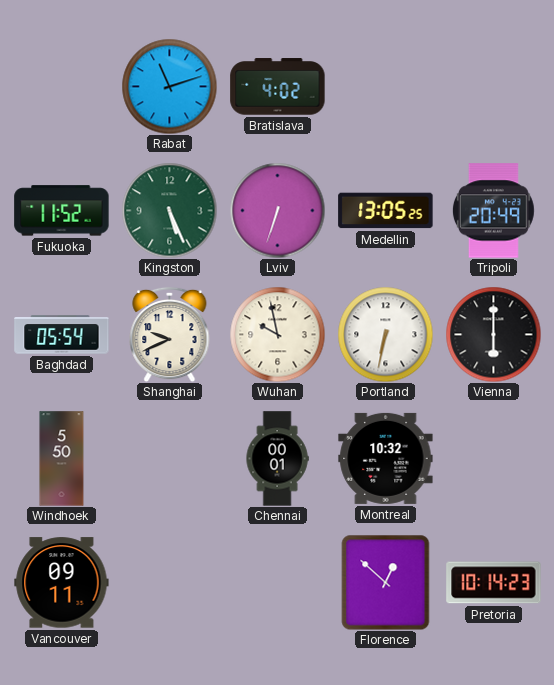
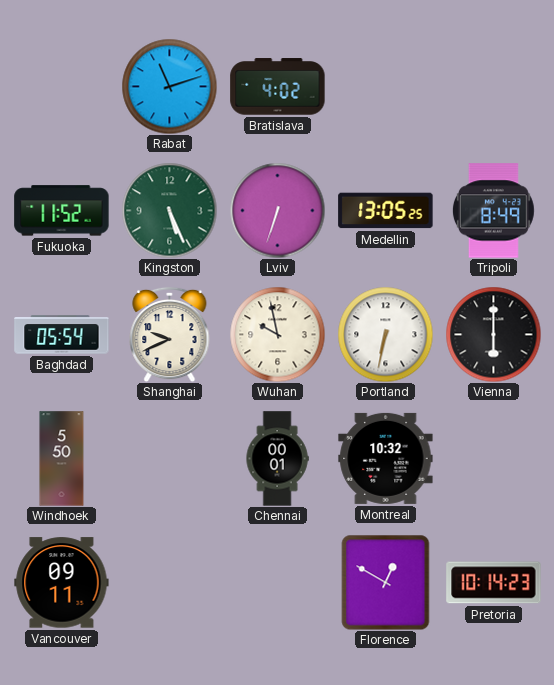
Tripoli: 20:49 -> 8:49 (493, 211)
Florence: 12:52 -> 12:50 (386, 582)
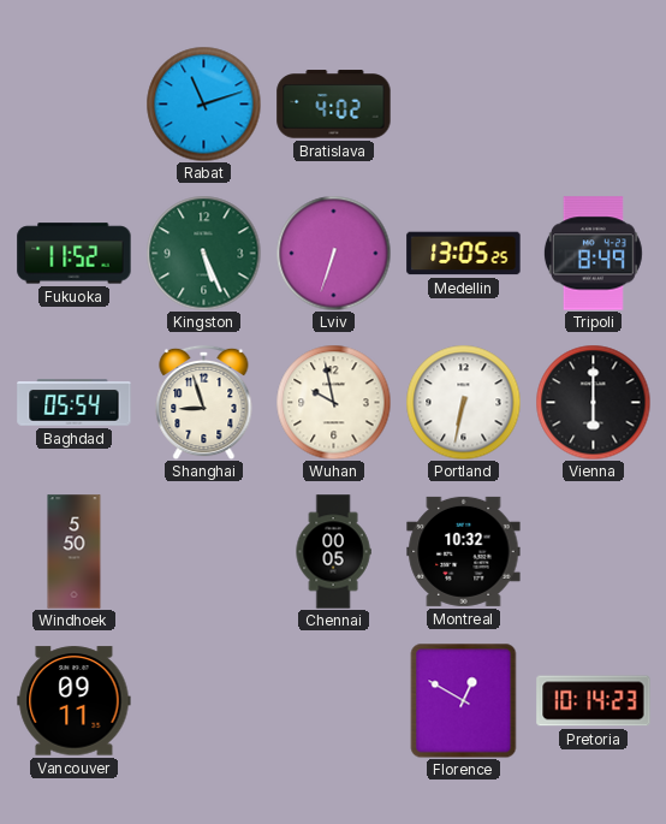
Shanghai: 9:41 -> 8:57 (204, 402)
Chennai: 00:01 -> 00:05 (333, 552)
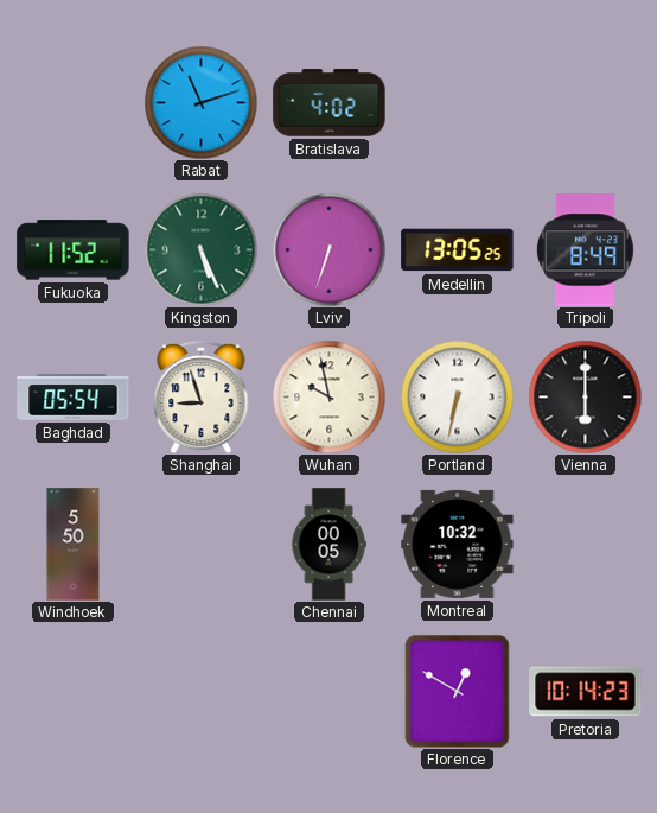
Vancouver: 09:11 -> none (75, 701)
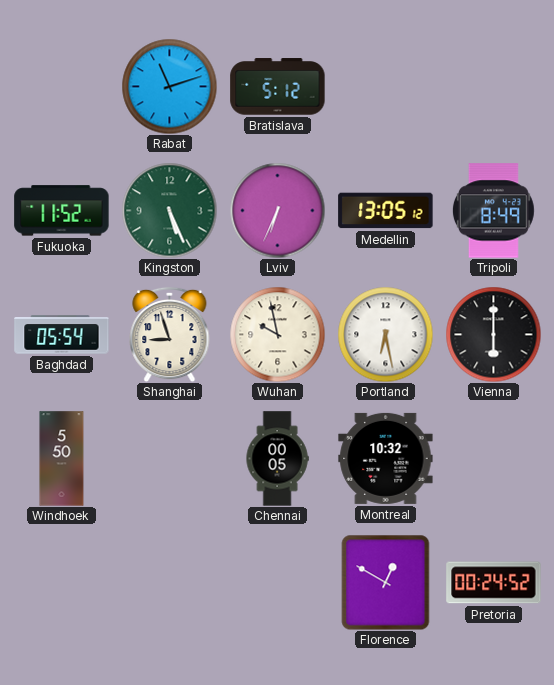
Bratislava: 4:02 -> 5:12 (278, 87)
Lviv: 6:33 -> 6:34 (277, 210)
Medellin: 13:05:25 -> 13:05:12 (386, 211)
Portland: 6:32 -> 6:28 (385, 334)
Pretoria: 10:14 -> 00:24 (494, 583)
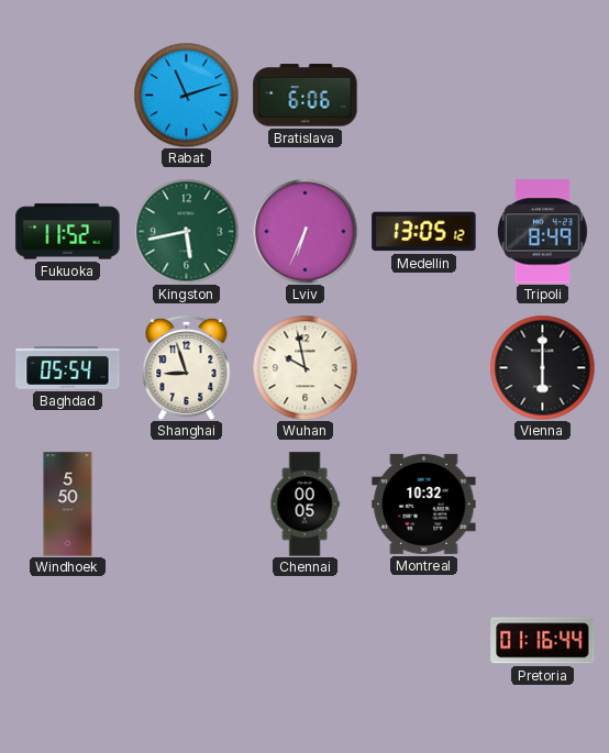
Bratislava: 5:12 -> 6:06 (306, 96)
Kingston: 5:26 -> 5:43 (186, 231)
Portland: 6:28 -> none (385, 334)
Florence: 12:50 -> none (386, 582)
Pretoria: 00:24 -> 01:16 (543, 641)
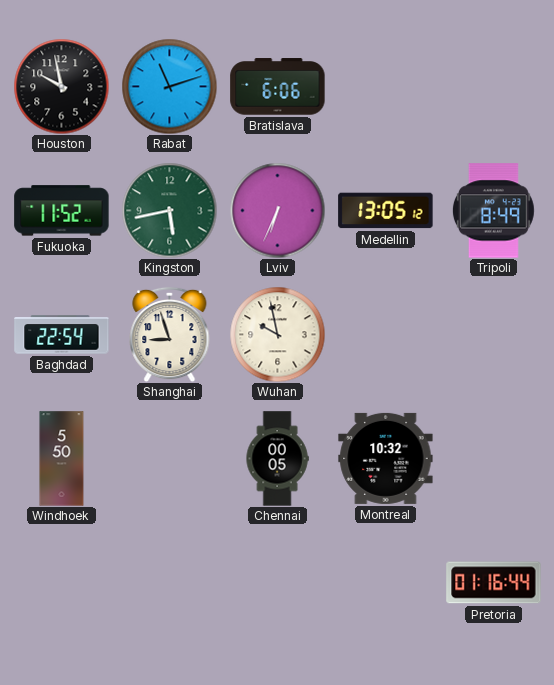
Houston: none -> 9:58 (61, 86)
Baghdad: 05:54 -> 22:54 (62, 335)
Vienna: 6:00 -> none (542, 367)
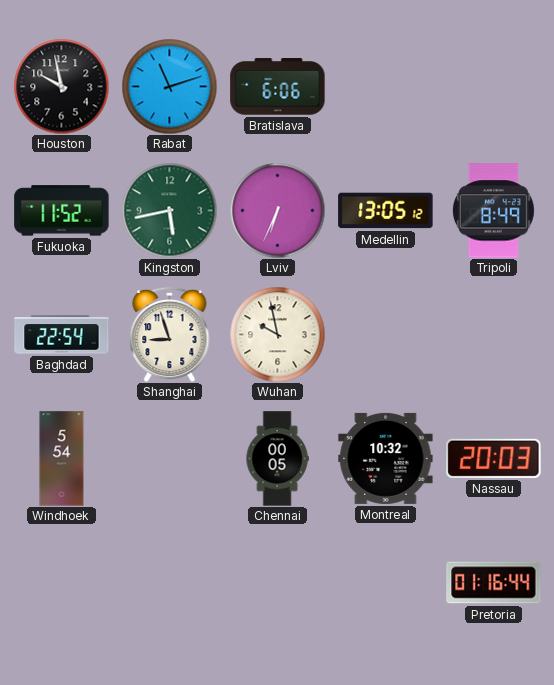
Windhoek: 5:50 -> 5:54 (62, 459)
Nassau: none -> 20:03 (494, 458)
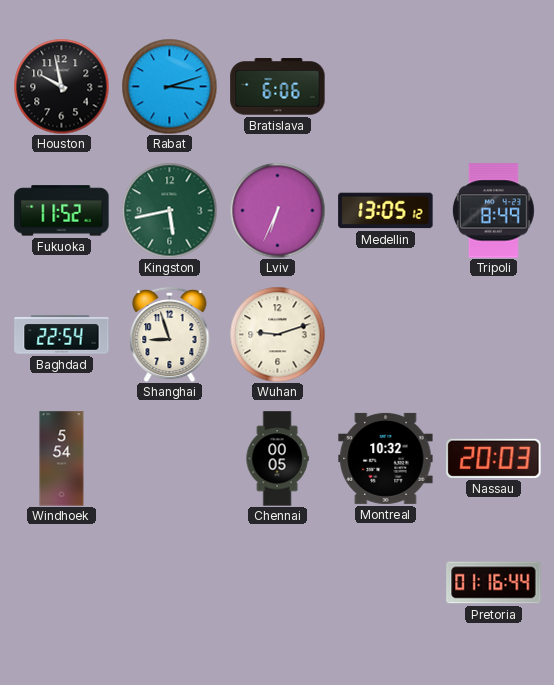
Rabat: 11:12 -> 3:12 (169, 86)
Wuhan: 9:58 -> 9:12 (277, 334)
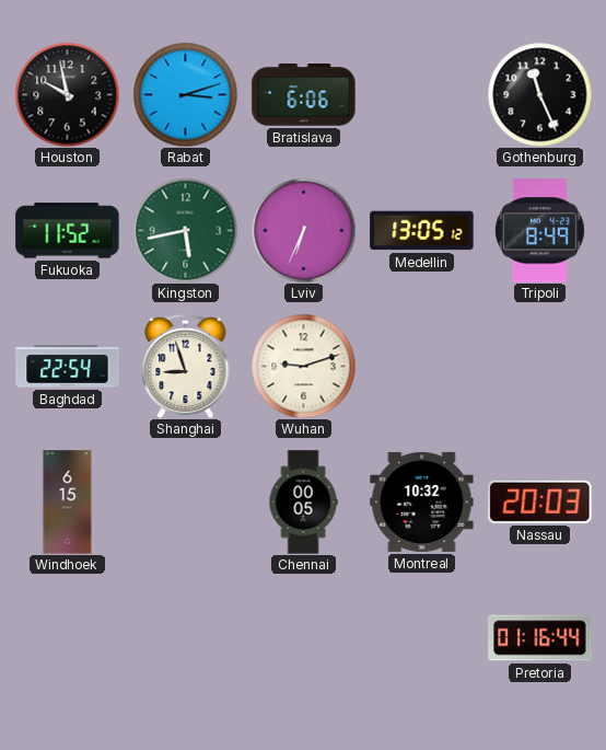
Gothenburg: none -> 11:26 (539, 94)
Windhoek: 5:54 -> 6:15 (68, 503)
